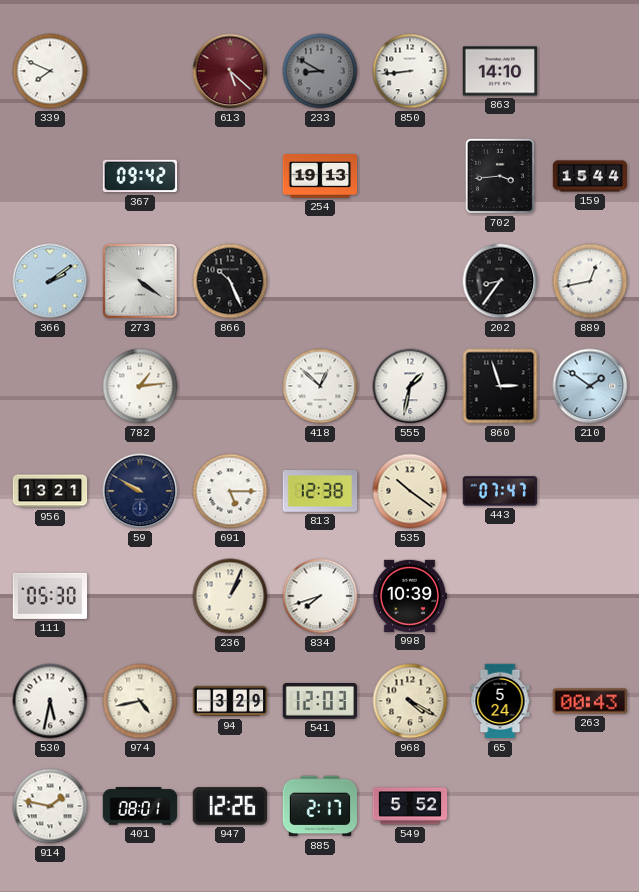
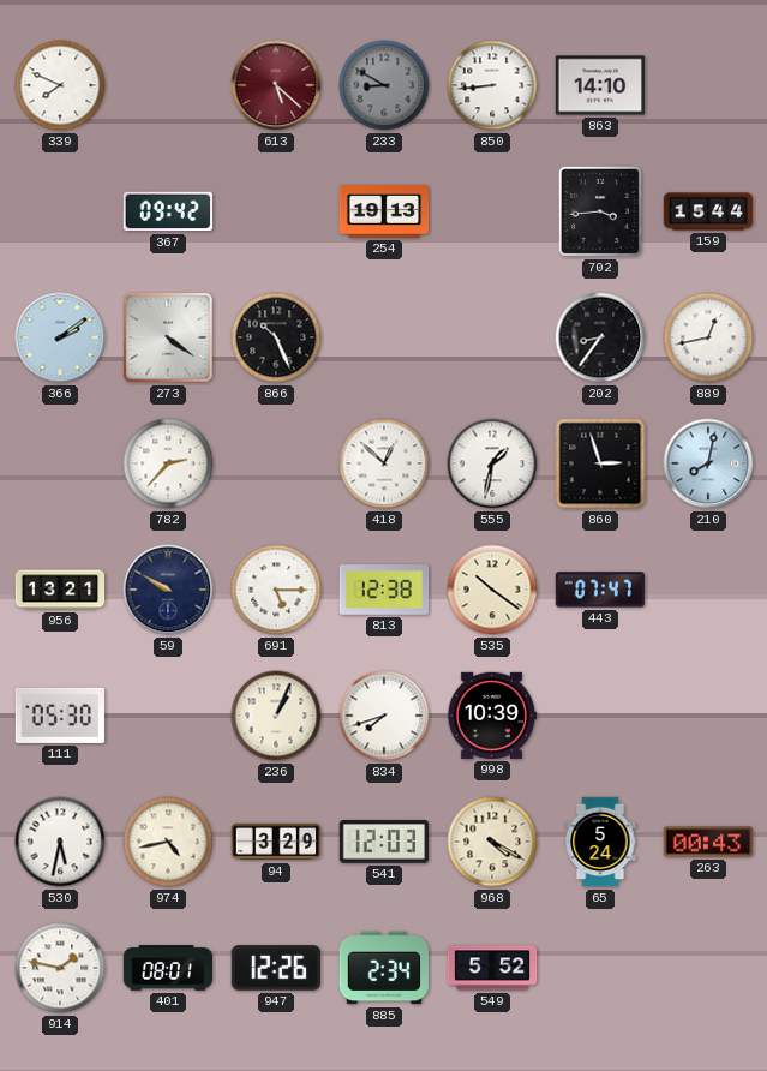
782: 1:14 -> 2:37 (168, 463)
210: 1:51 -> 8:02 (708, 463)
885: 2:17 -> 2:34 (383, 968)
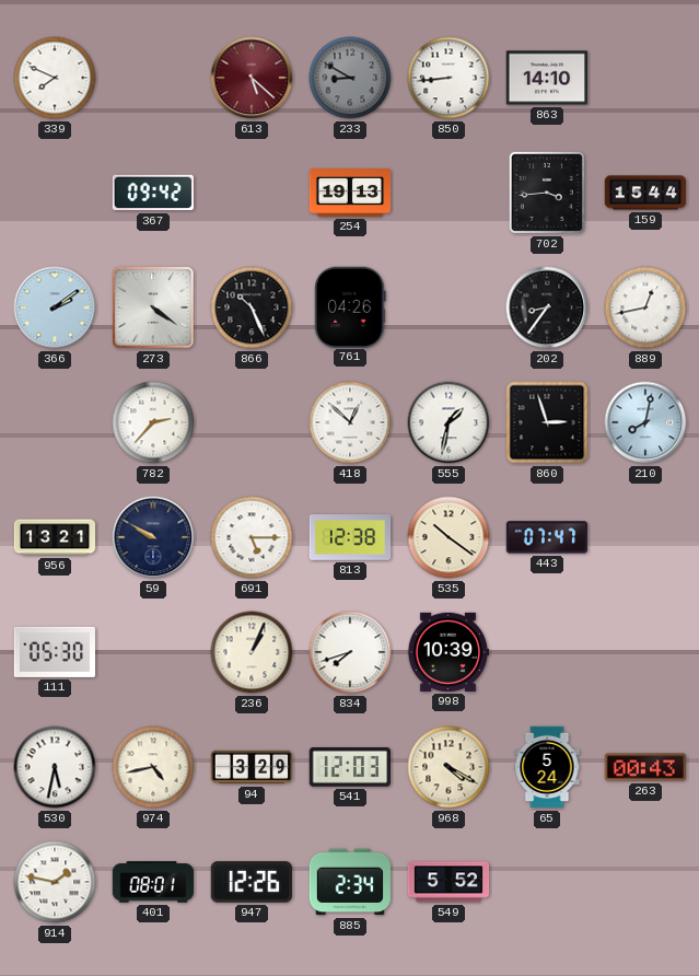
761: none -> 04:26 (350, 306)
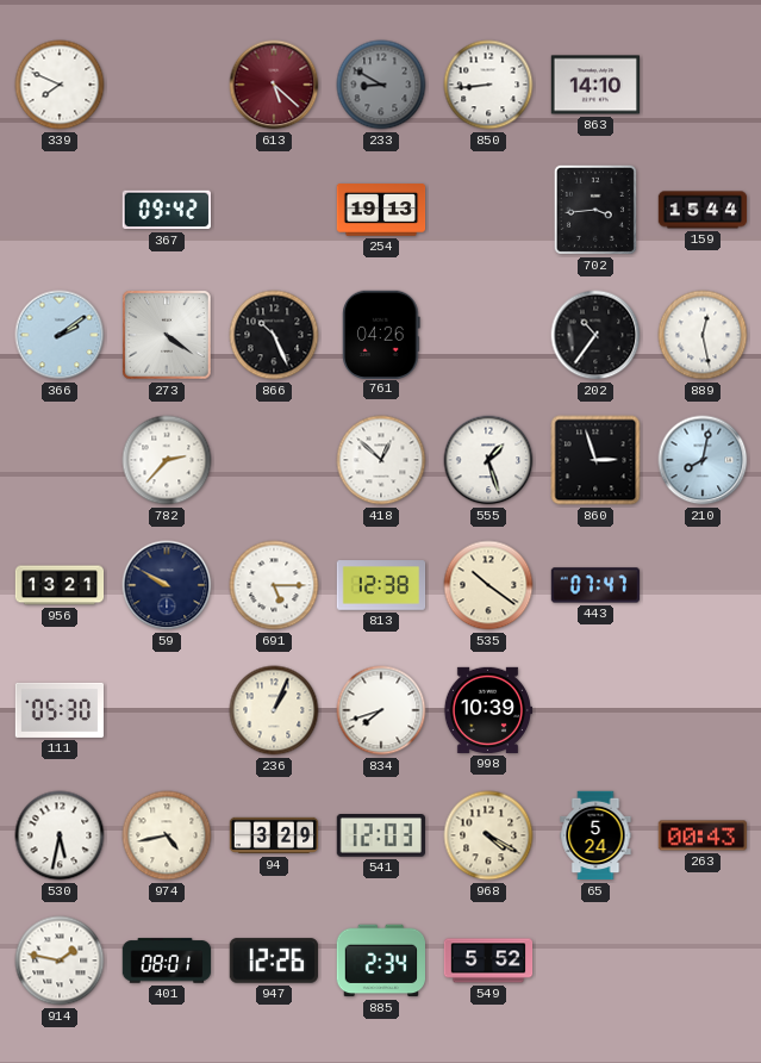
202: 8:36 -> 10:36 (595, 335)
889: 12:43 -> 12:28 (703, 335)
555: 1:32 -> 1:27 (488, 460)
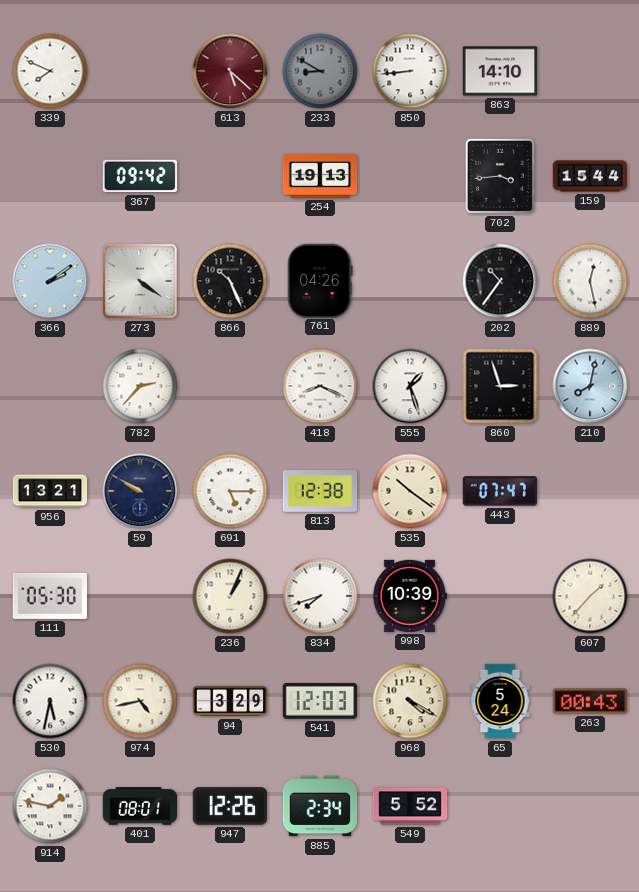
418: 12:52 -> 8:19 (320, 386)
607: none -> 1:37 (590, 596)
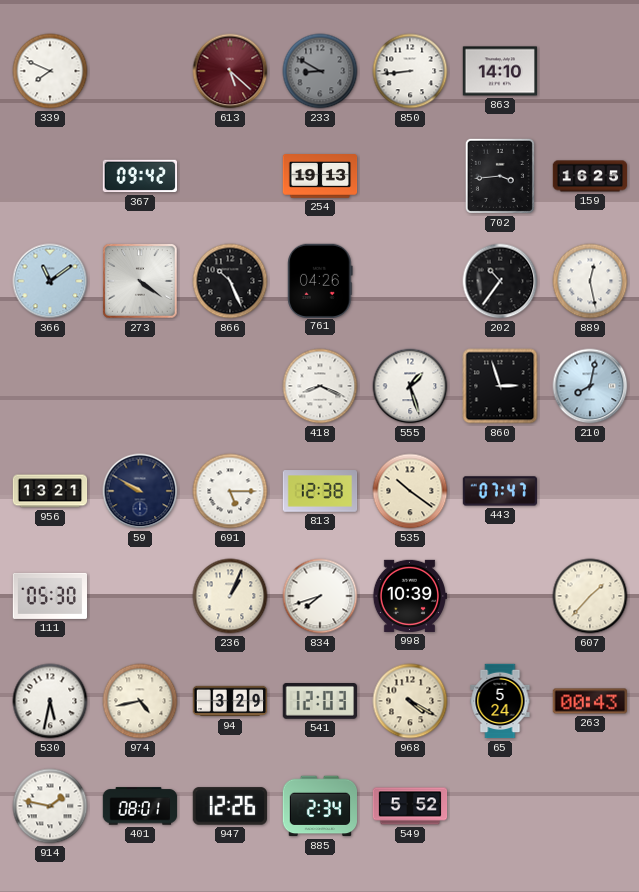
159: 15:44 -> 16:25 (590, 176)
366: 2:09 -> 11:09 (50, 281)
782: 2:37 -> none (140, 386)
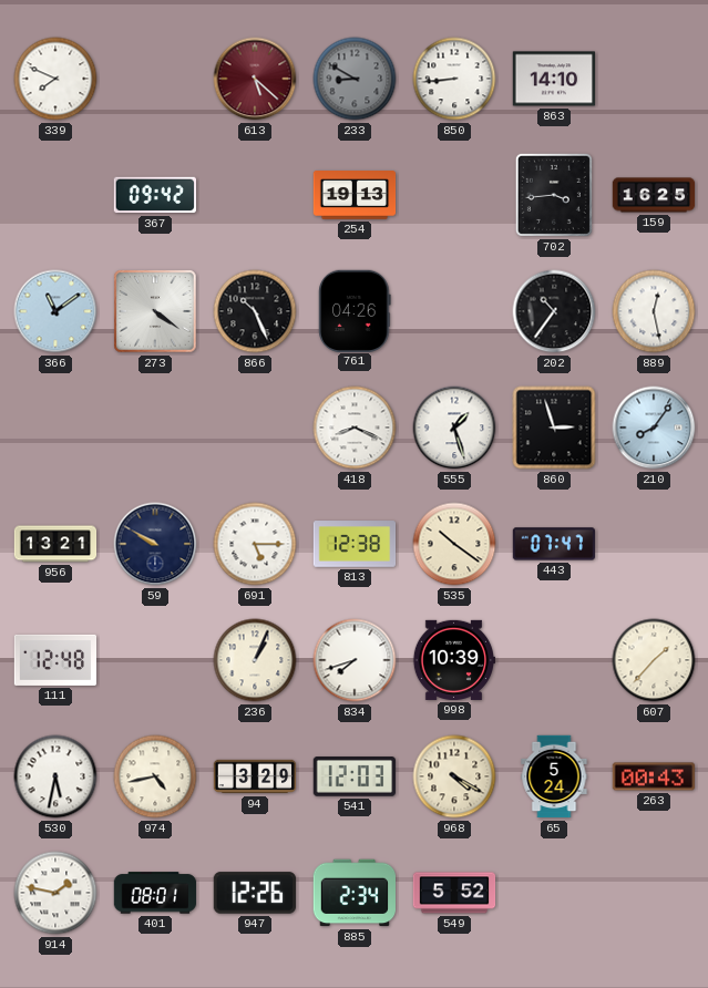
210: 8:02 -> 8:06 (654, 428)
111: 05:30 -> 12:48 (55, 660)
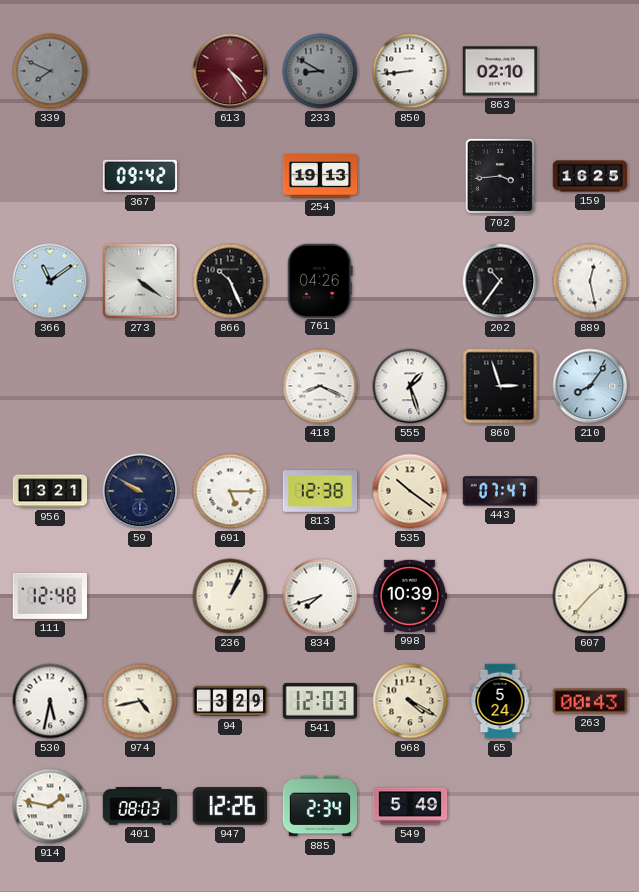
339 dial: white -> grey (50, 71)
613: 5:22 -> 4:24 (230, 71)
863: 14:10 -> 02:10 (500, 71)
401: 08:01 -> 08:03 (140, 806)
549: 5:52 -> 5:49 (410, 806)
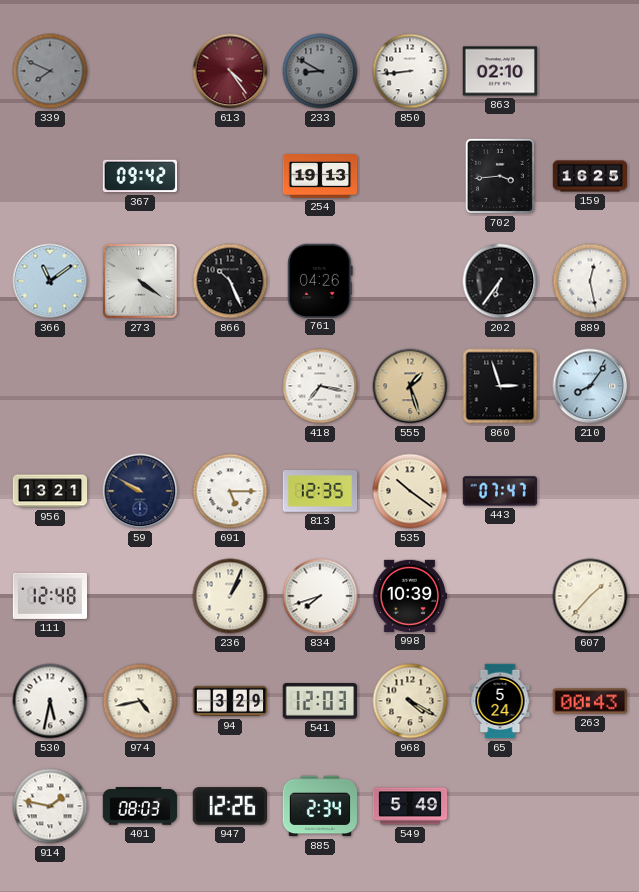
202: 10:36 -> 6:36 (500, 281)
418: 8:19 -> 7:17 (320, 386)
555 dial: white -> champagne (410, 386)
813: 12:38 -> 12:35 (320, 491)
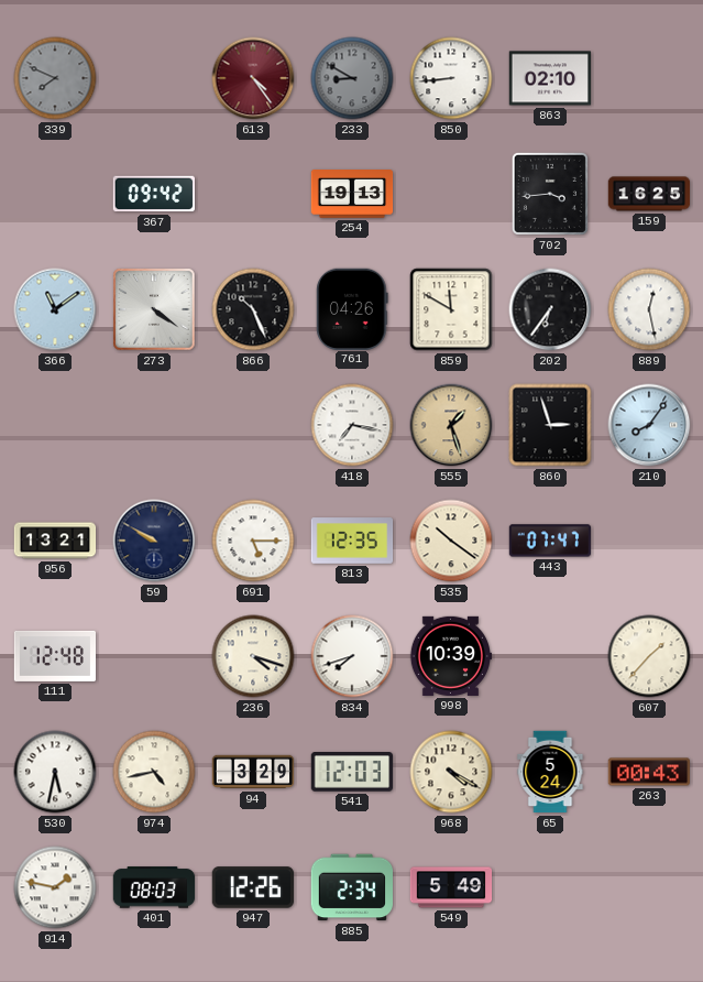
859: none -> 11:50 (451, 309)
236: 1:04 -> 4:18 (253, 656)
